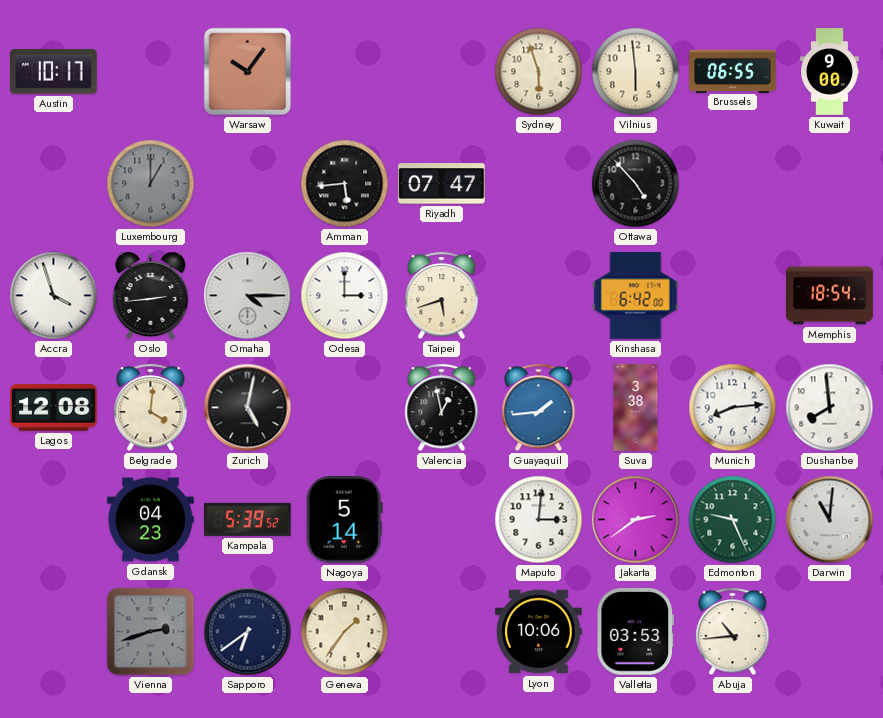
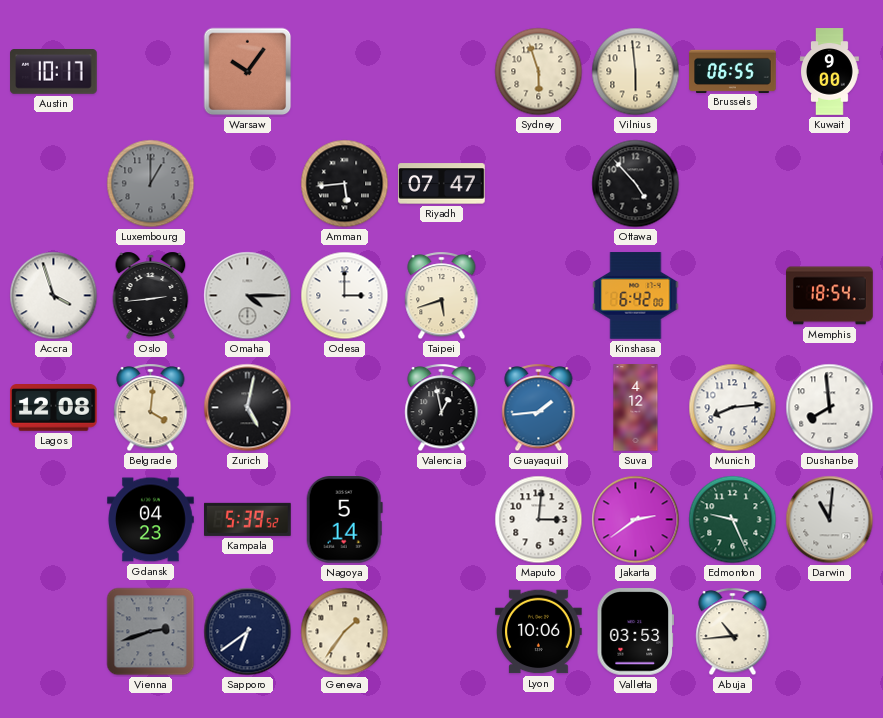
Suva: 3:38 -> 4:12 (636, 408)
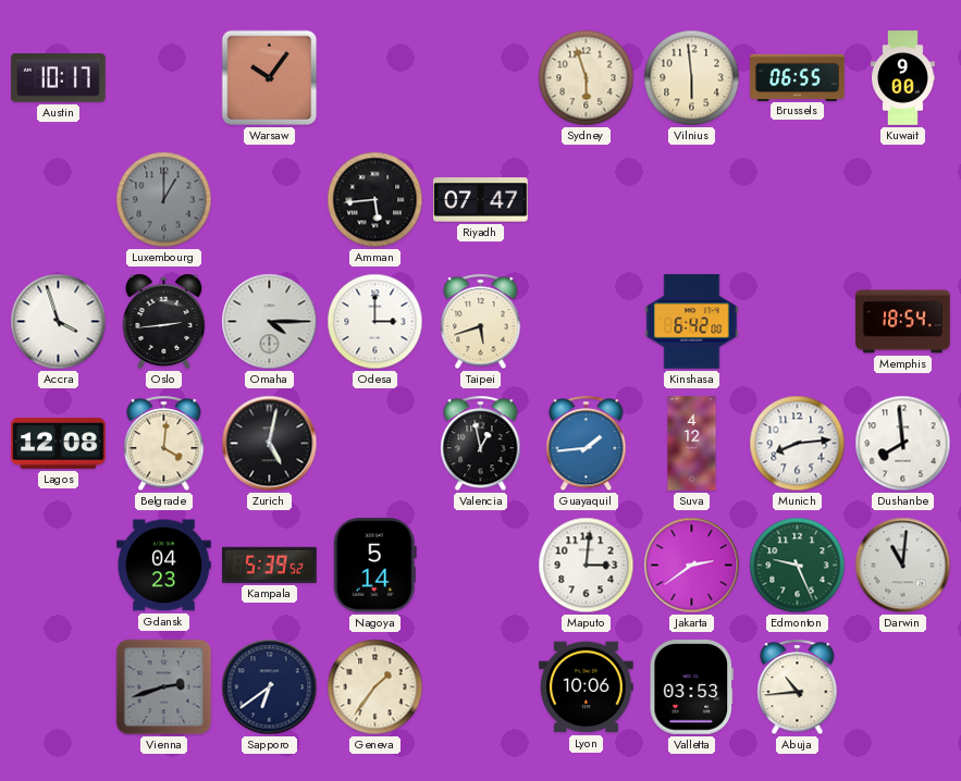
Ottawa: 4:53 -> none (636, 184)
